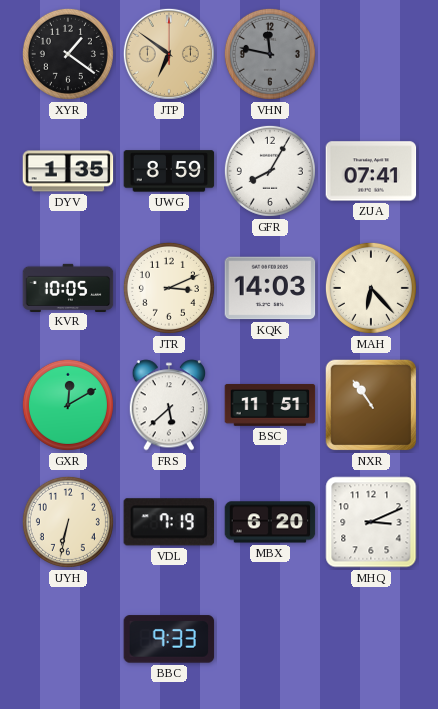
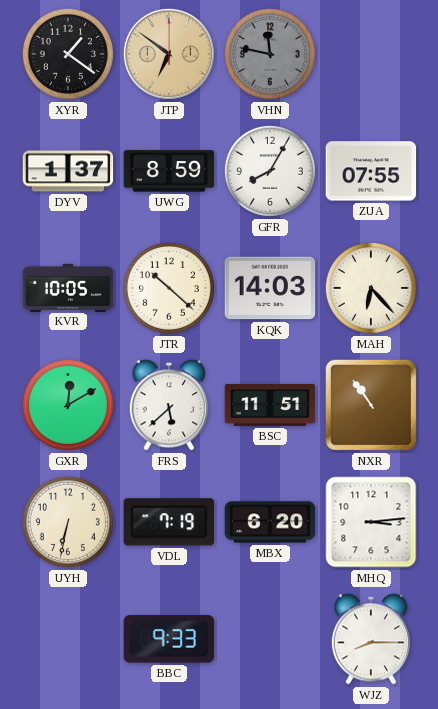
DYV: 1:35 -> 1:37 (68, 171)
ZUA: 07:41 -> 07:55 (371, 171)
JTR: 3:11 -> 10:22 (169, 288)
MHQ: 3:11 -> 3:14 (371, 522)
WJZ: none -> 8:15 (370, 639)
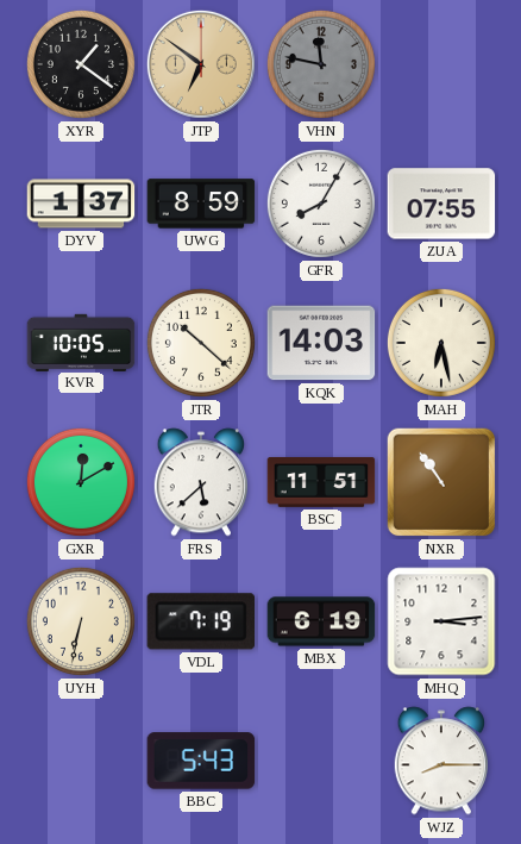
MAH: 6:23 -> 6:28 (441, 343)
MBX: 6:20 -> 6:19 (321, 621)
BBC: 9:33 -> 5:43 (201, 761)
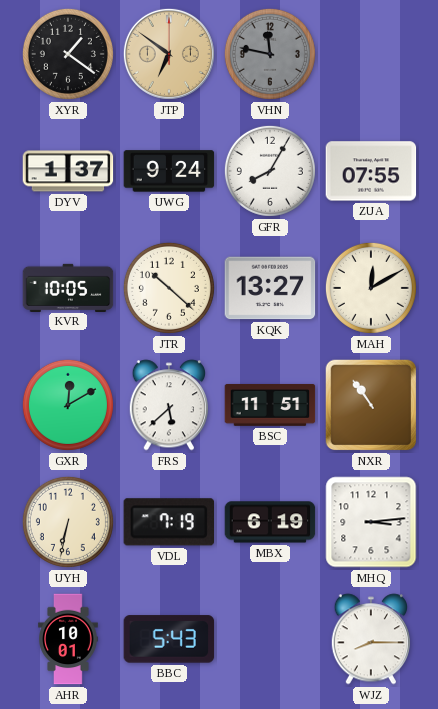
UWG: 8:59 -> 9:24 (169, 171)
KQK: 14:03 -> 13:27 (270, 288)
MAH: 6:28 -> 12:10 (371, 288)
AHR: none -> 10:01 (68, 639)
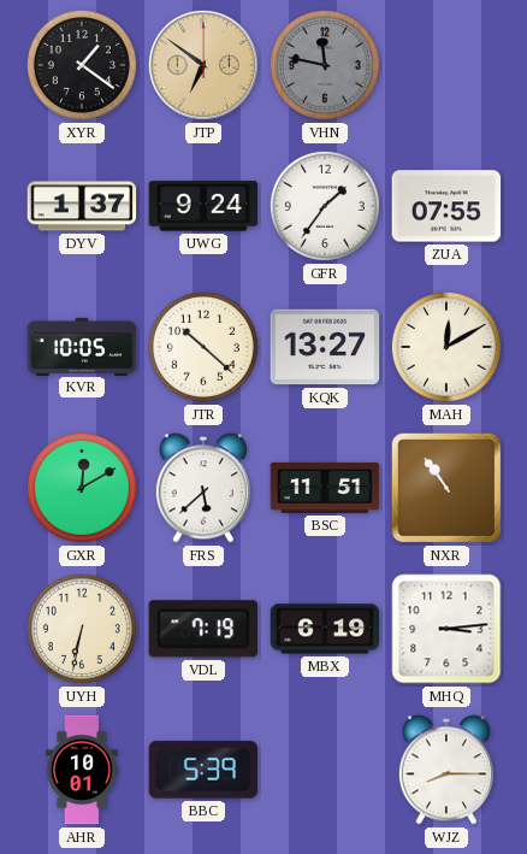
GFR: 8:05 -> 1:36 (325, 206)
BBC: 5:43 -> 5:39 (203, 770)
